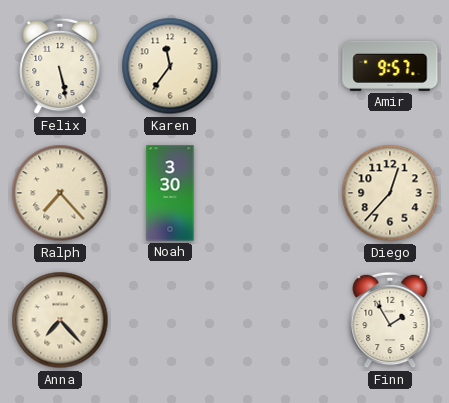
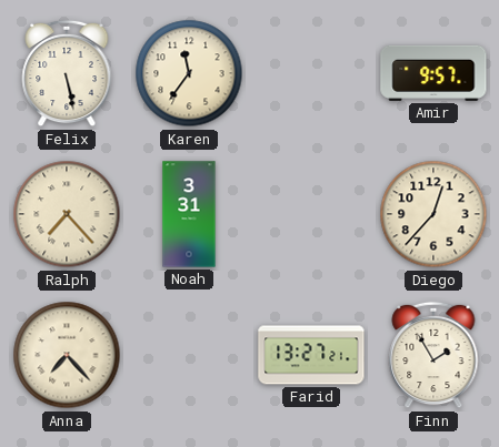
Noah: 3:30 -> 3:31 (189, 214)
Farid: none -> 13:27 (311, 355)
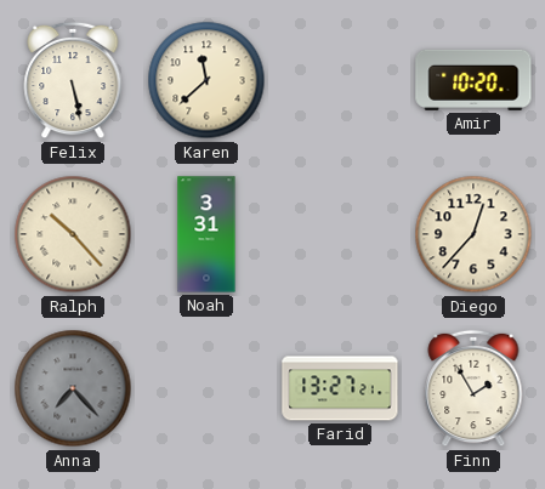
Karen: 11:36 -> 11:38 (206, 80)
Amir: 9:57 -> 10:20 (473, 80)
Ralph: 7:23 -> 10:23 (73, 234)
Anna dial: cream -> grey (73, 388)
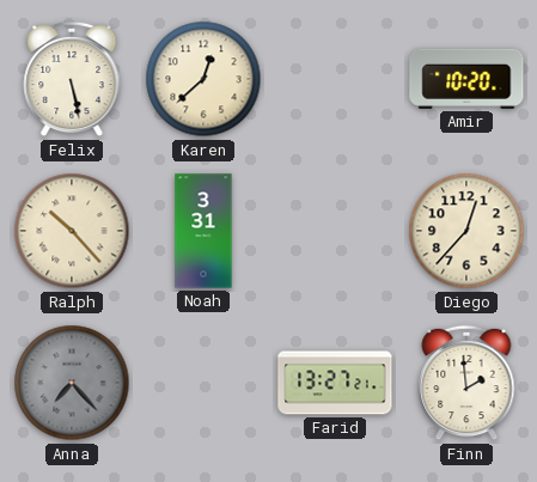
Karen: 11:38 -> 12:38 (203, 79)
Finn: 1:55 -> 1:59 (466, 383)
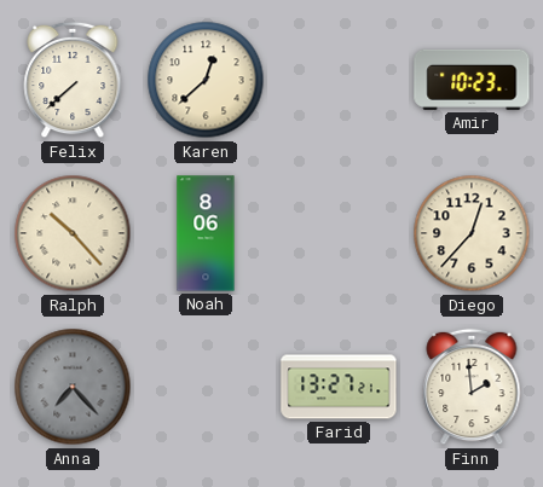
Felix: 5:28 -> 7:38 (73, 80)
Amir: 10:20 -> 10:23 (472, 80)
Noah: 3:31 -> 8:06 (206, 233)
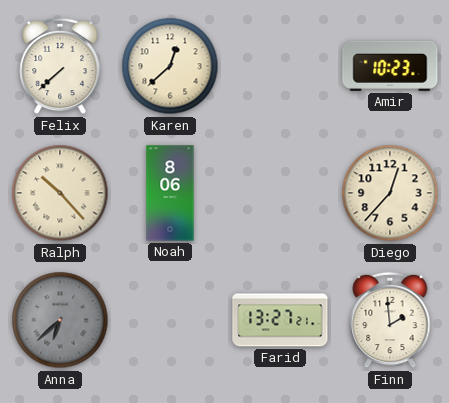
Anna: 7:23 -> 6:38 (60, 320)
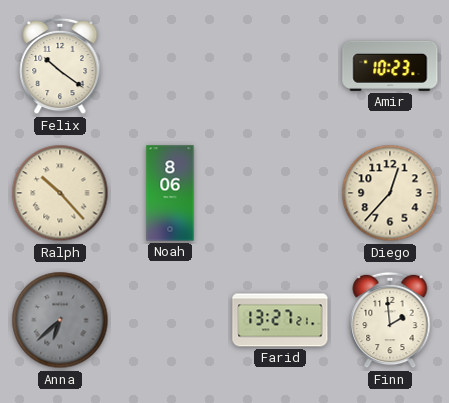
Felix: 7:38 -> 10:21 (60, 66)
Karen: 12:38 -> none (170, 66)
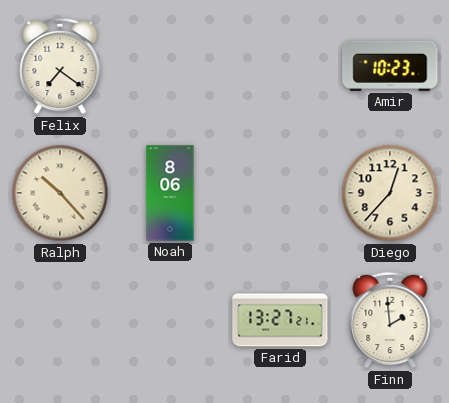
Felix: 10:21 -> 7:21 (60, 66)
Anna: 6:38 -> none (60, 320)
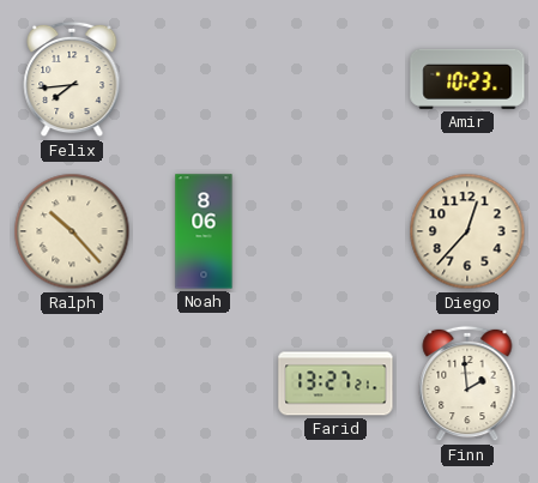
Felix: 7:21 -> 7:44 (72, 79)
